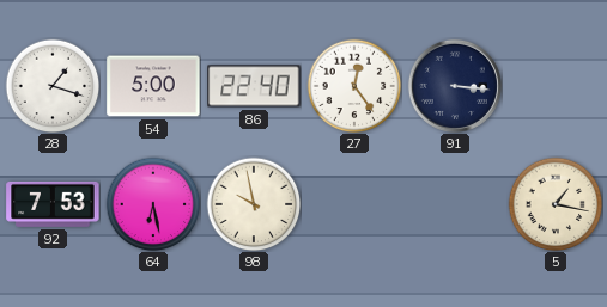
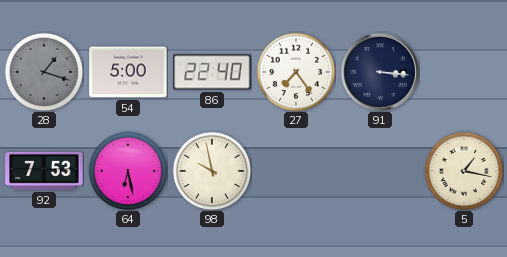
28 dial: white -> grey (44, 72)
27: 12:24 -> 7:24 (296, 72)
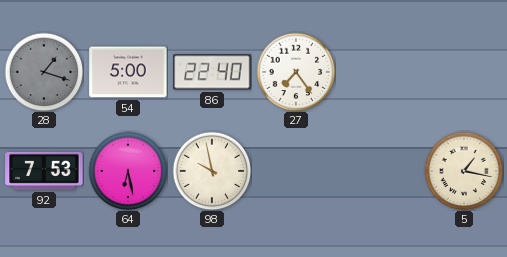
91: 3:16 -> none (380, 72)
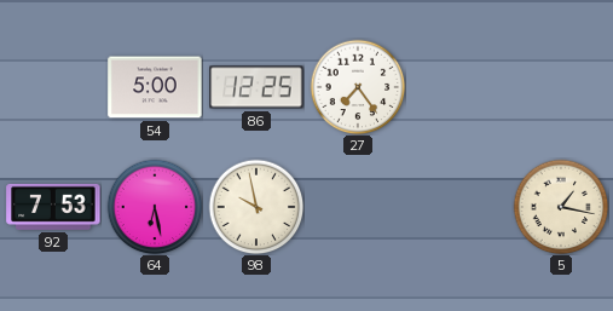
28: 1:18 -> none (44, 72)
86: 22:40 -> 12:25 (256, 87)
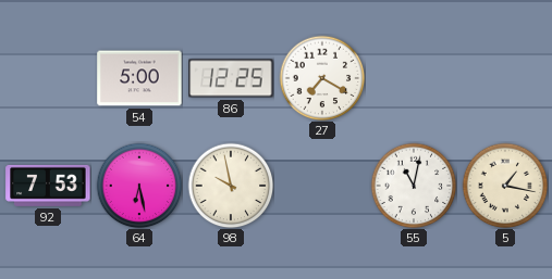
27: 7:24 -> 7:20 (322, 78)
55: none -> 11:02 (414, 186)
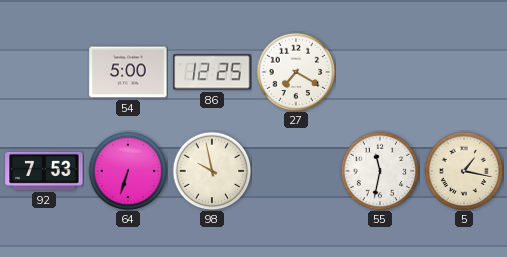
64: 6:28 -> 6:33 (128, 171)
55: 11:02 -> 11:32 (380, 171)
